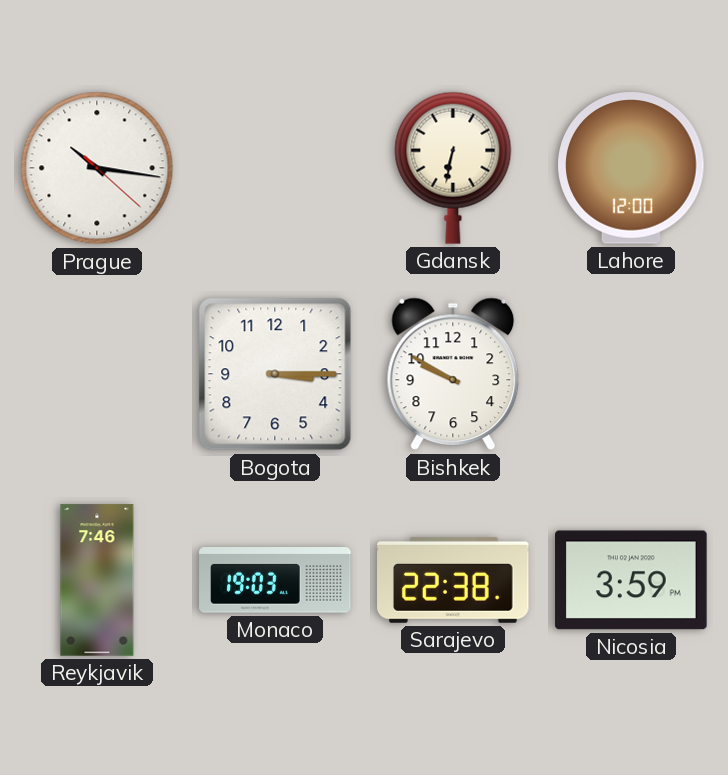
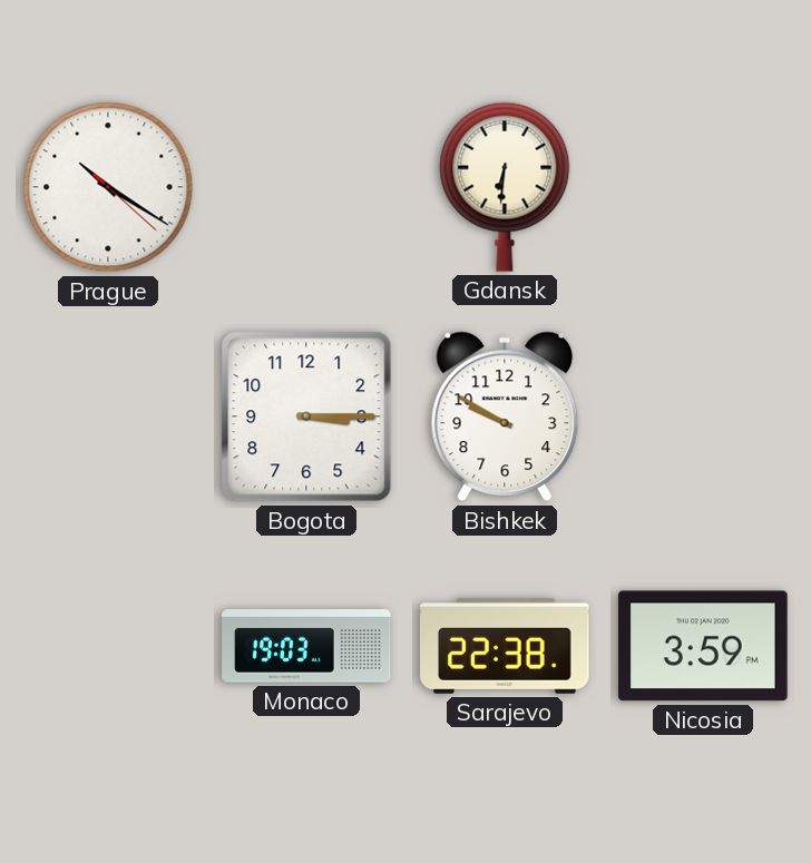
Prague: 10:16 -> 10:20 (108, 187)
Gdansk: 6:32 -> 6:31 (505, 187)
Lahore: 12:00 -> none (631, 168)
Reykjavik: 7:46 -> none (97, 580)
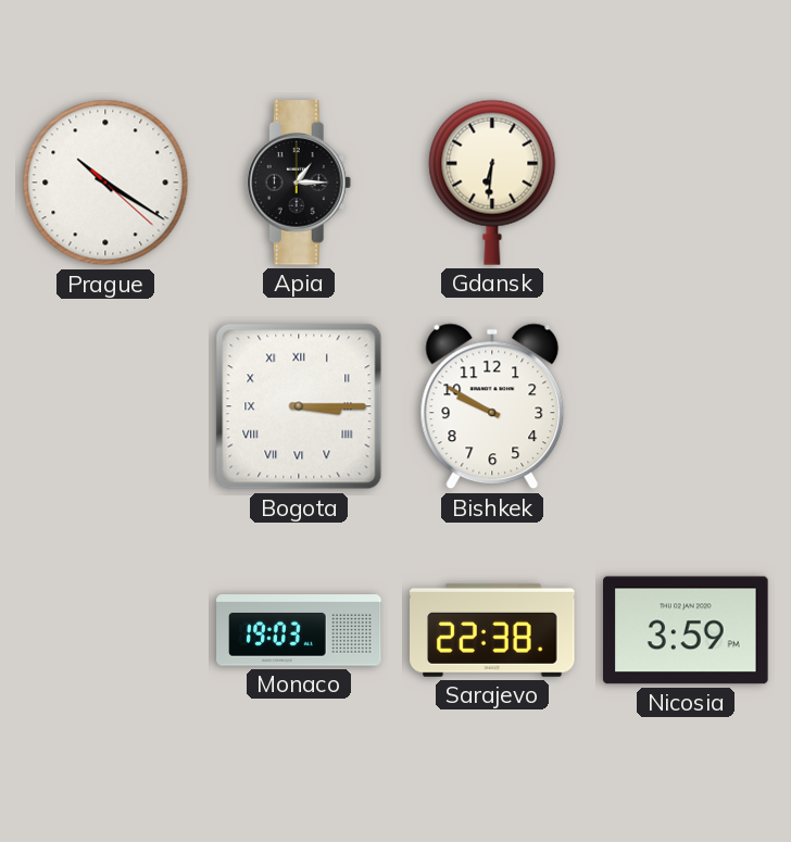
Apia: none -> 1:15 (299, 183)
Bogota numerals: Arabic -> Roman (299, 406)
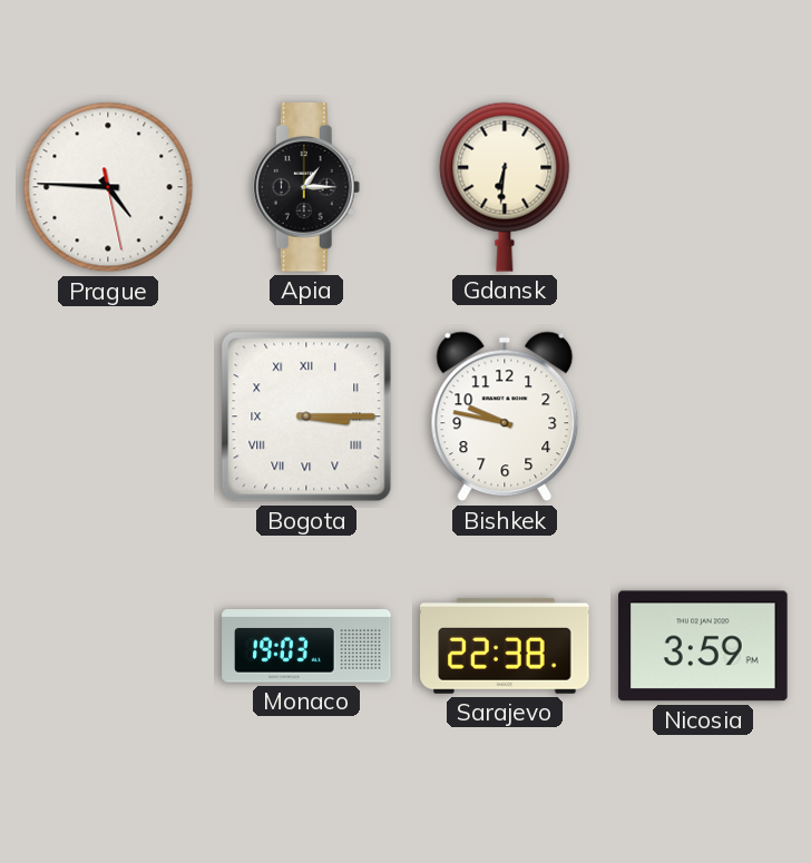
Prague: 10:20 -> 4:45 (108, 187)
Bishkek: 9:50 -> 9:47 (505, 416)
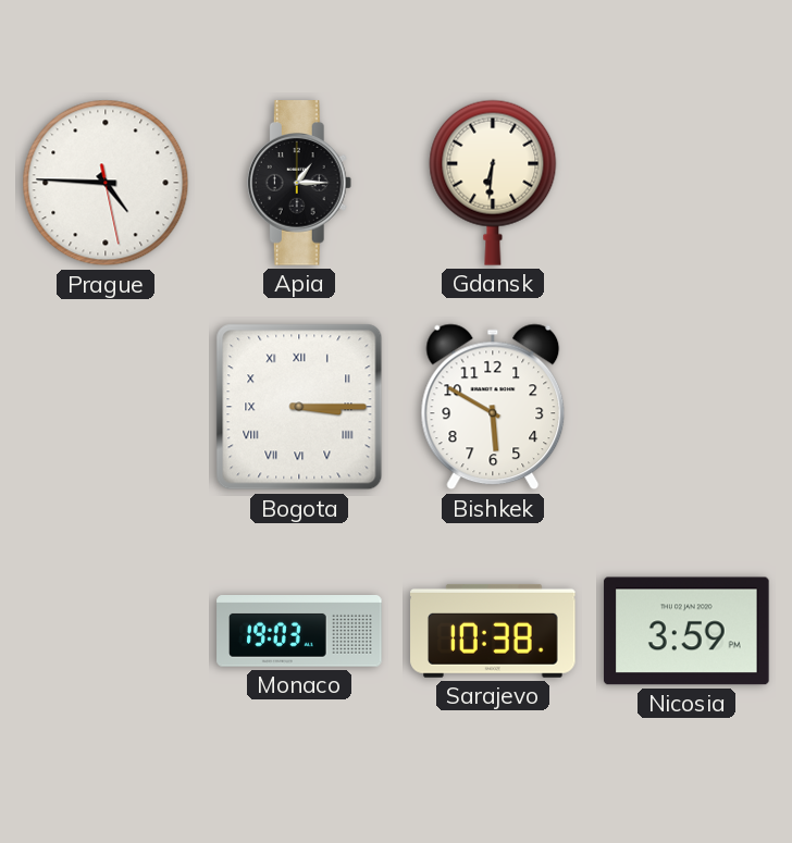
Bishkek: 9:47 -> 5:50 (493, 407)
Sarajevo: 22:38 -> 10:38 (493, 631)
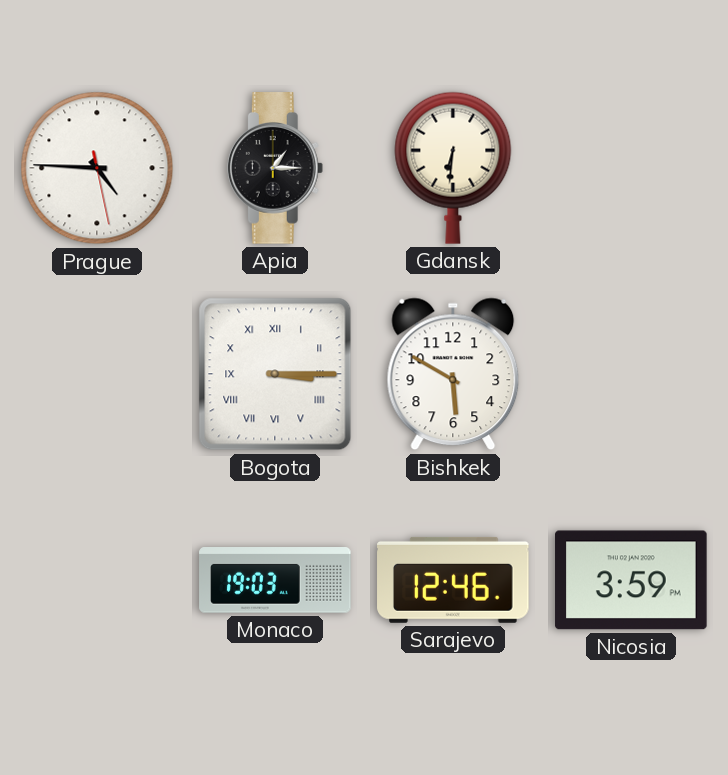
Sarajevo: 10:38 -> 12:46 (453, 580)
